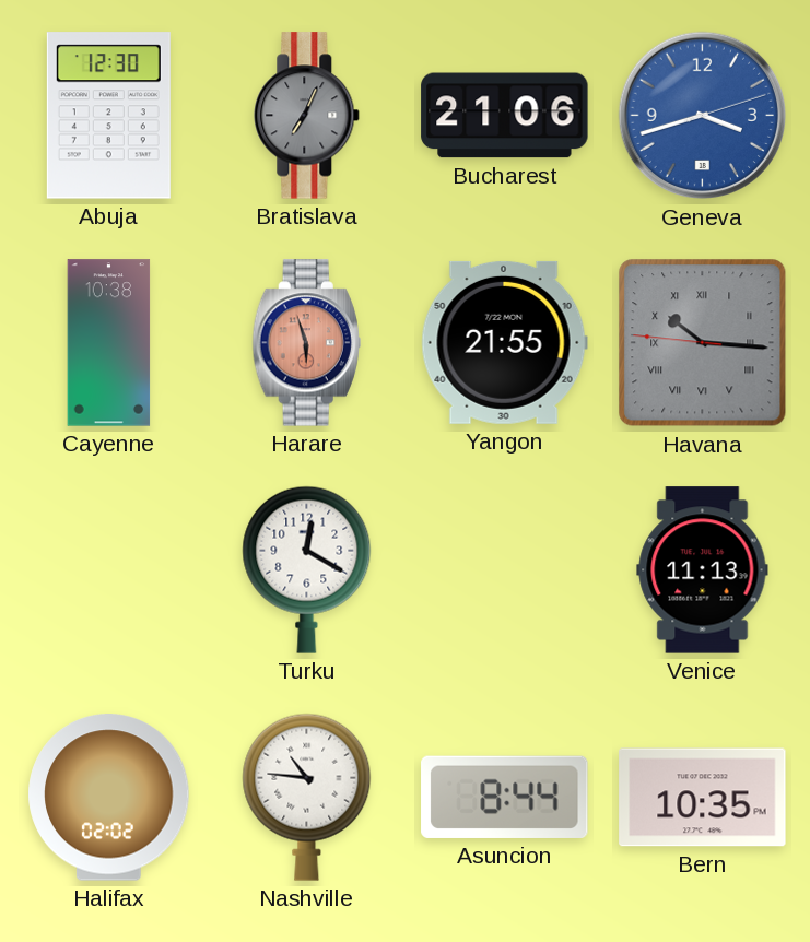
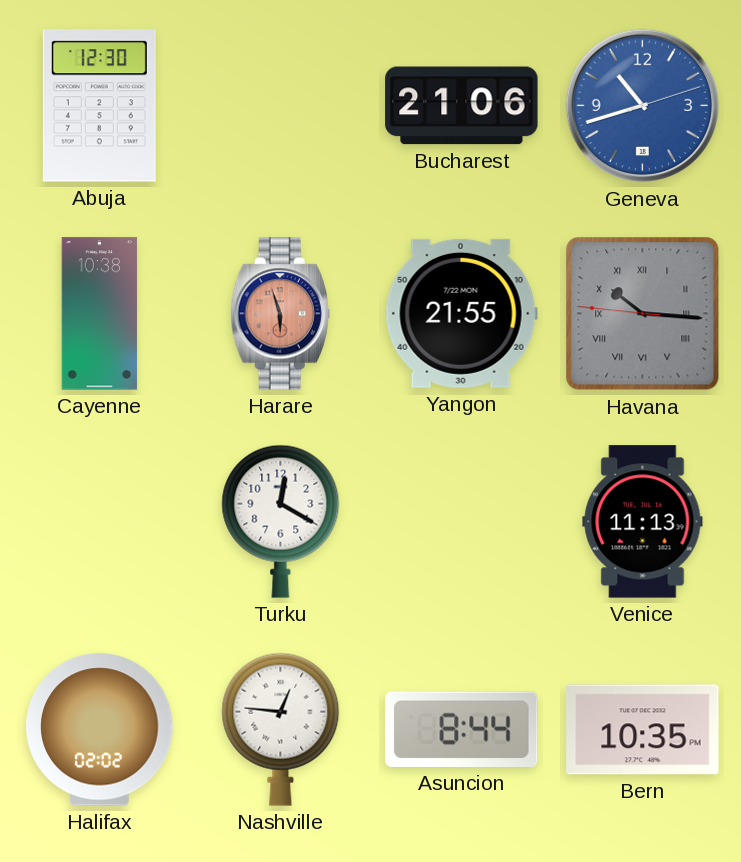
Bratislava: 7:04 -> none (307, 116)
Geneva: 3:42 -> 10:42 (643, 106)
Nashville: 10:46 -> 12:46 (281, 729)
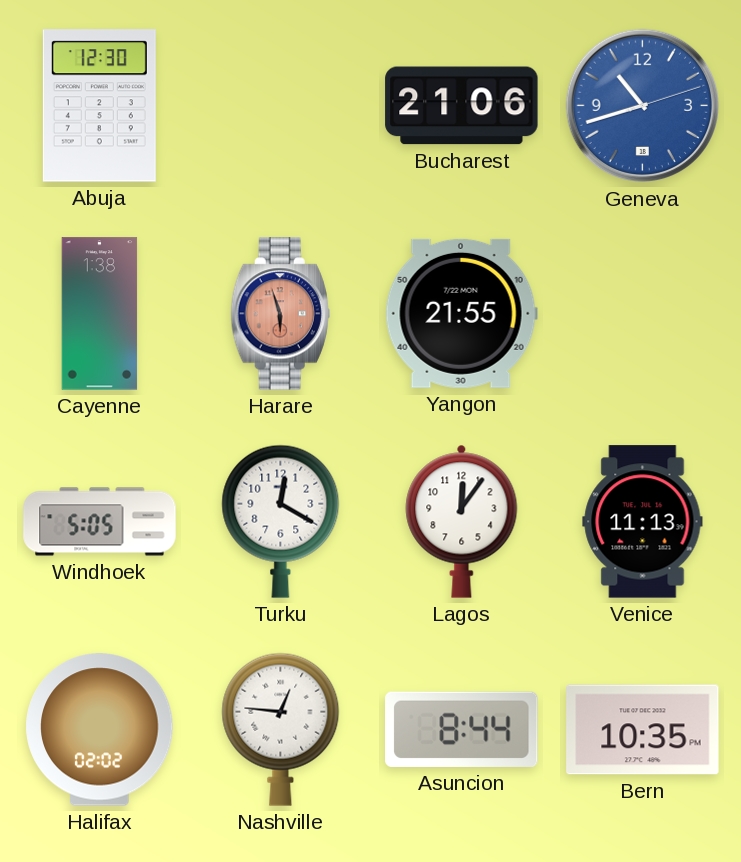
Cayenne: 10:38 -> 1:38 (100, 314)
Havana: 10:15 -> none (643, 314)
Windhoek: none -> 5:05 (100, 522)
Lagos: none -> 12:06 (462, 521)
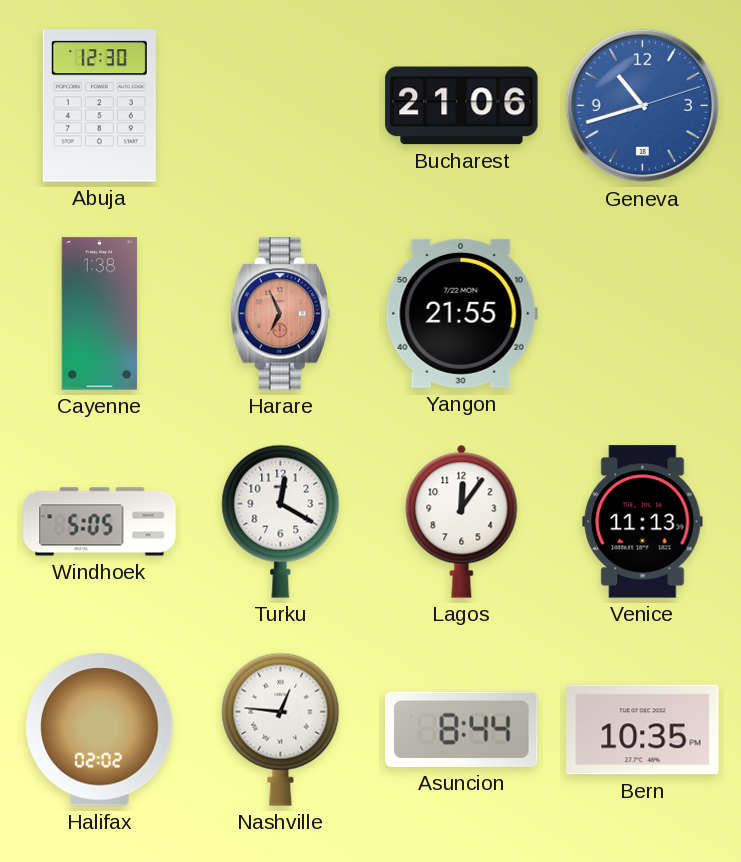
Harare: 5:57 -> 6:56 (280, 314)
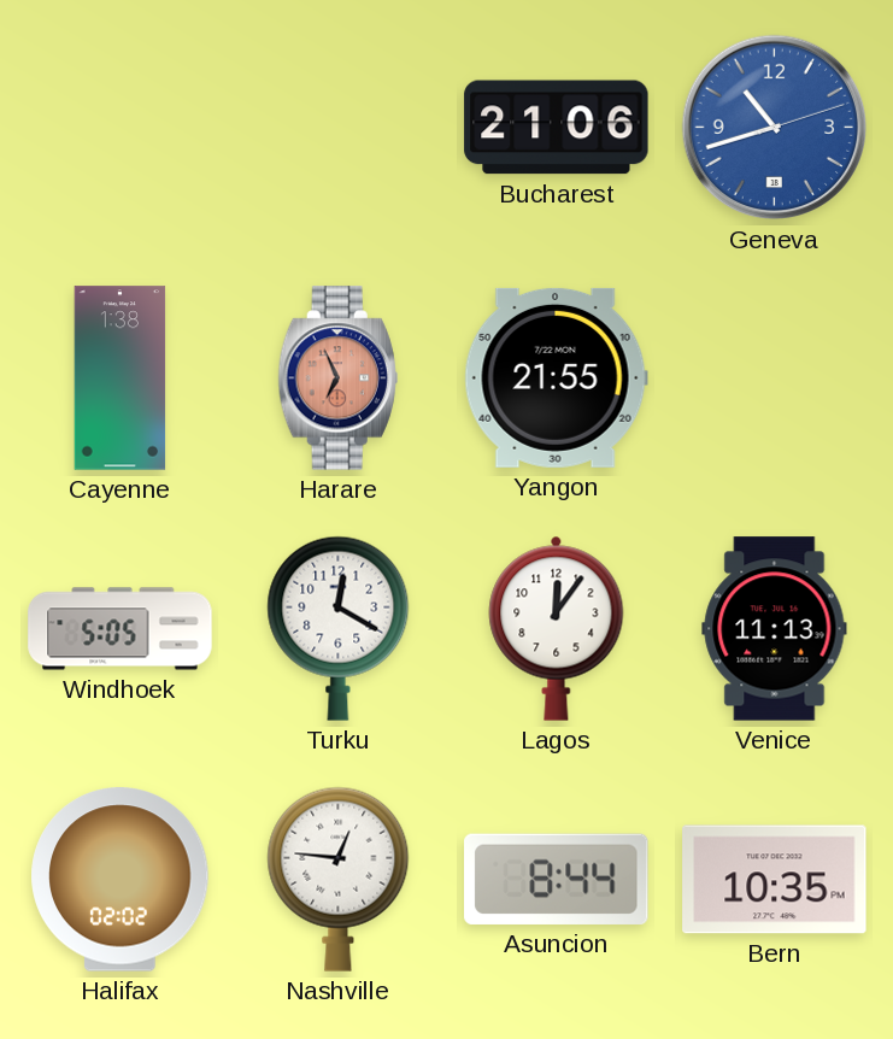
Abuja: 12:30 -> none (99, 106)
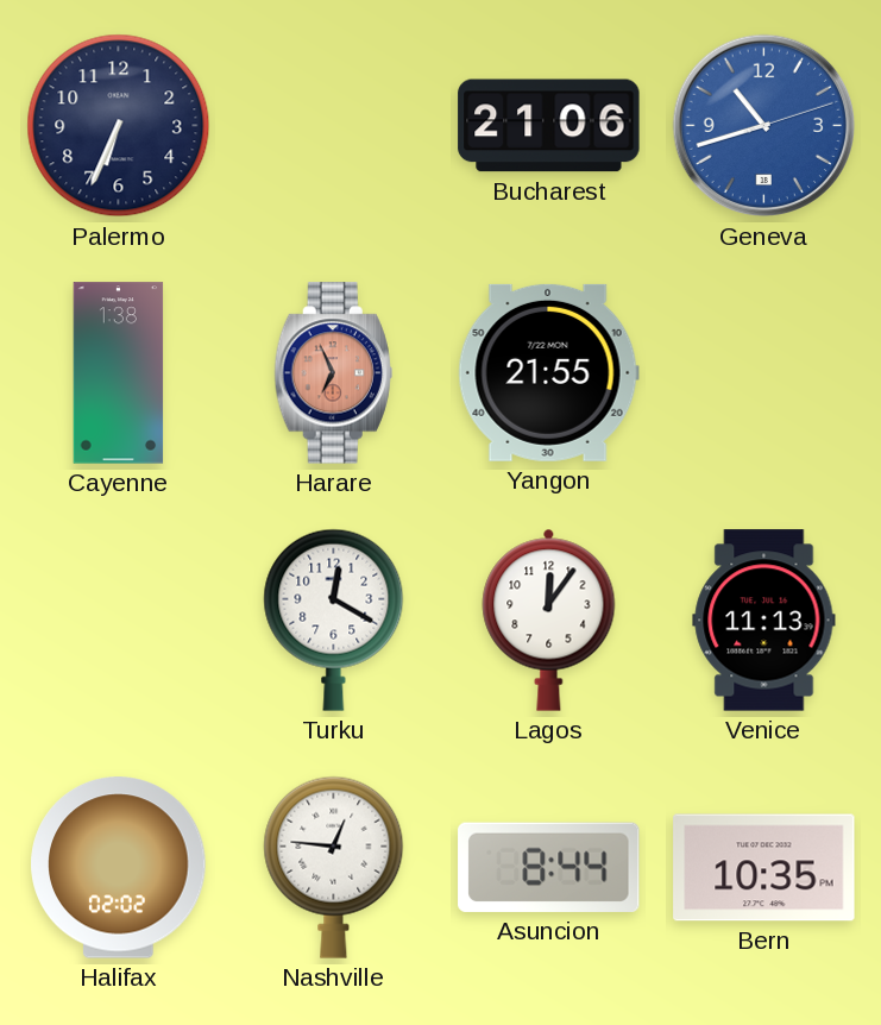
Palermo: none -> 6:34 (119, 126)
Windhoek: 5:05 -> none (121, 629)
